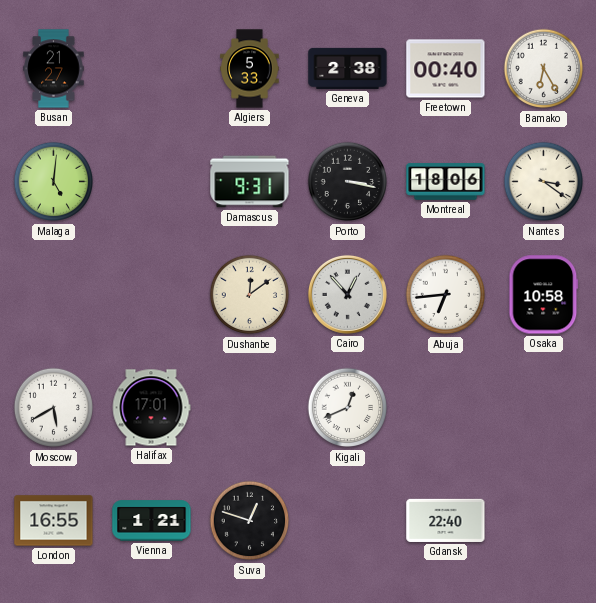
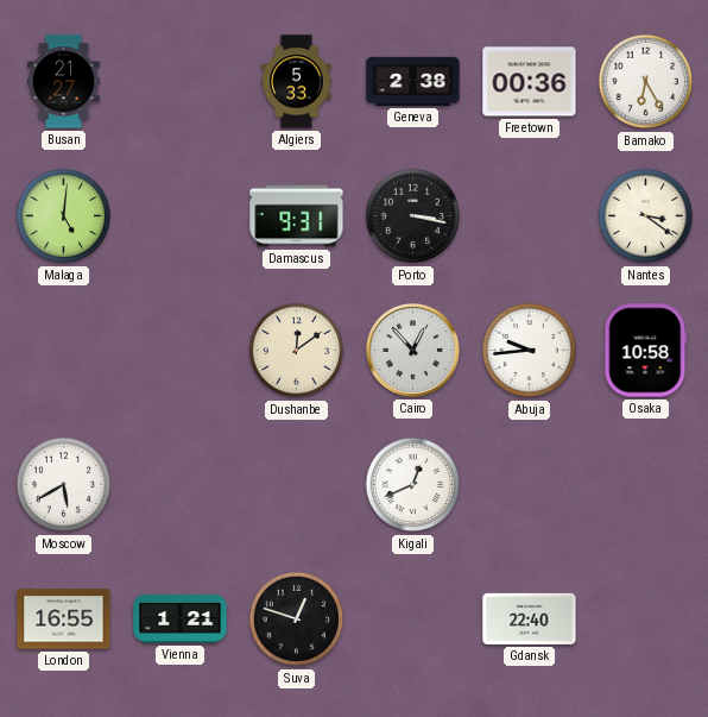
Freetown: 00:40 -> 00:36 (530, 82)
Montreal: 18:06 -> none (446, 182)
Abuja: 6:44 -> 9:44 (530, 351)
Halifax: 17:01 -> none (151, 408)
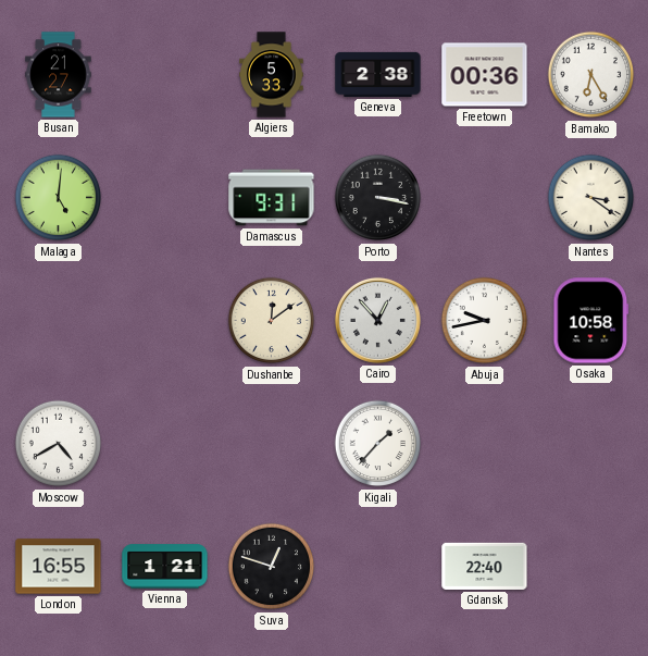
Abuja: 9:44 -> 9:43 (485, 321)
Moscow: 5:40 -> 4:40 (59, 444)
Kigali: 12:41 -> 1:37 (378, 444)
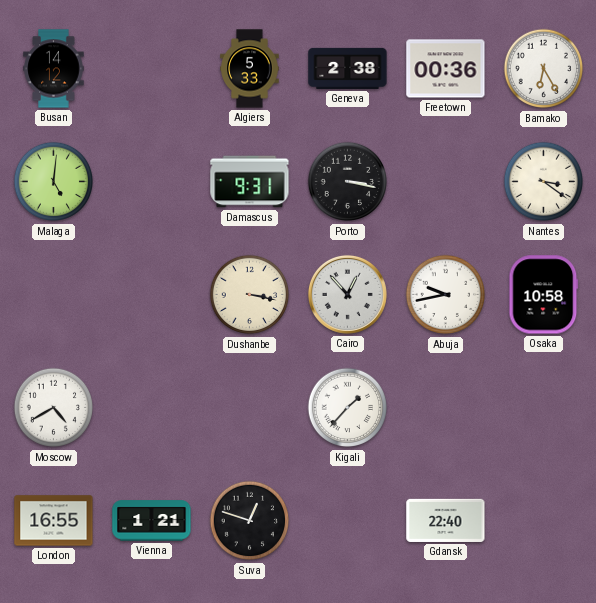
Busan: 21:27 -> 14:12 (54, 69)
Dushanbe: 12:09 -> 3:17 (250, 295)
